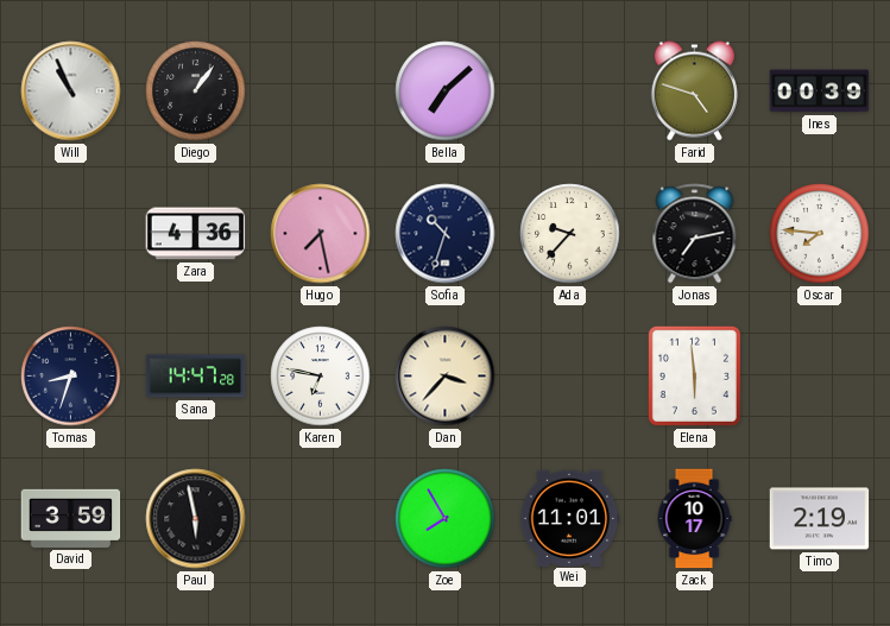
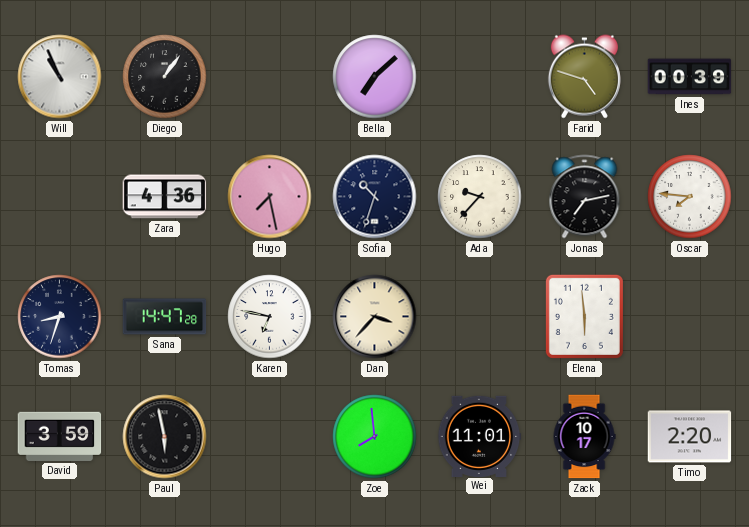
Zoe: 7:55 -> 7:59 (375, 437)
Timo: 2:19 -> 2:20 (690, 437)
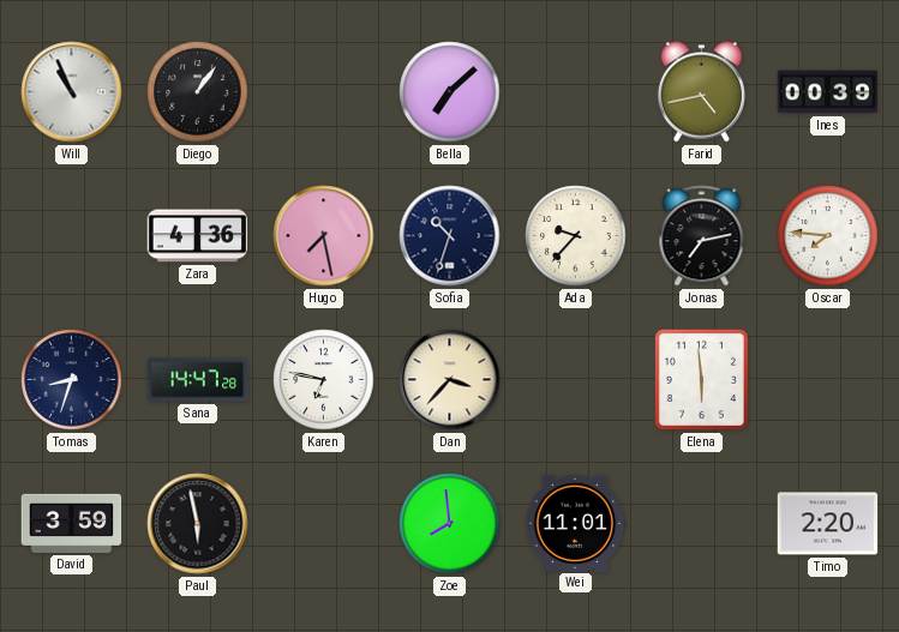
Farid: 4:48 -> 4:43 (701, 92)
Zack: 10:17 -> none (584, 437)
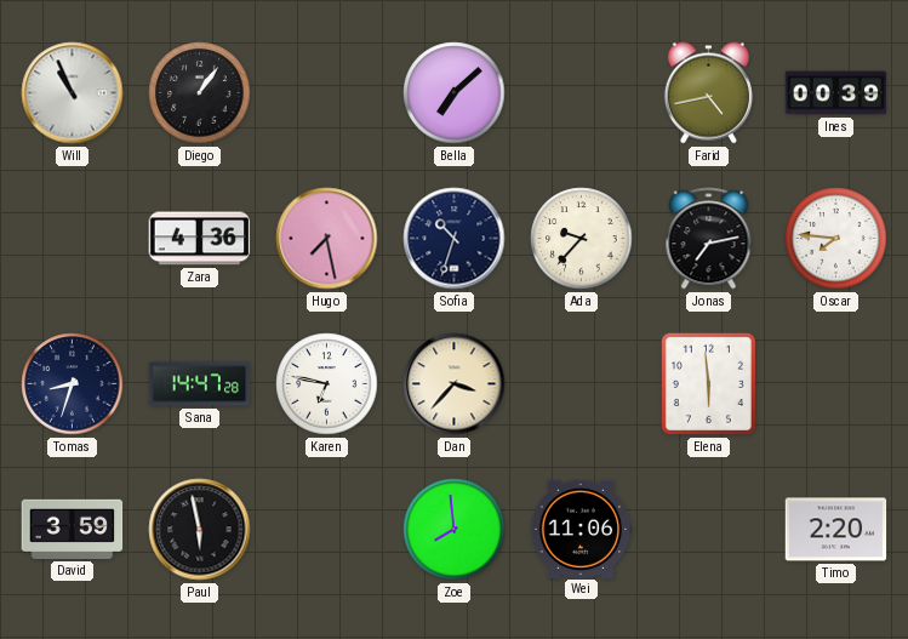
Wei: 11:01 -> 11:06 (581, 529)
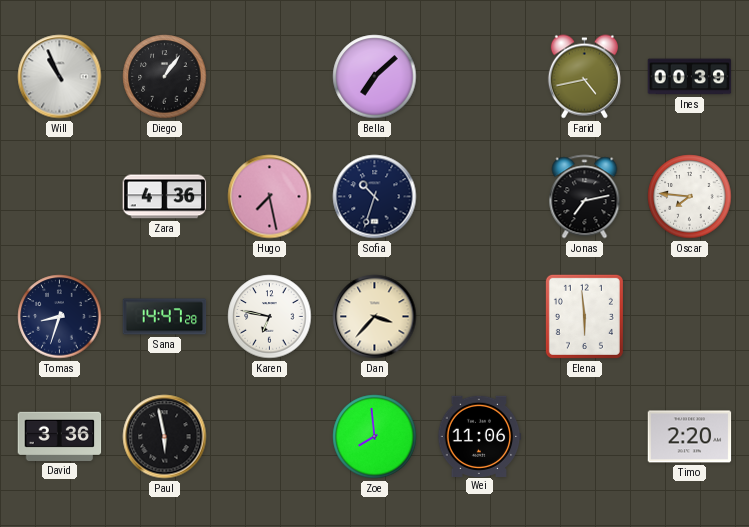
Ada: 9:37 -> none (582, 239)
David: 3:59 -> 3:36 (60, 436)
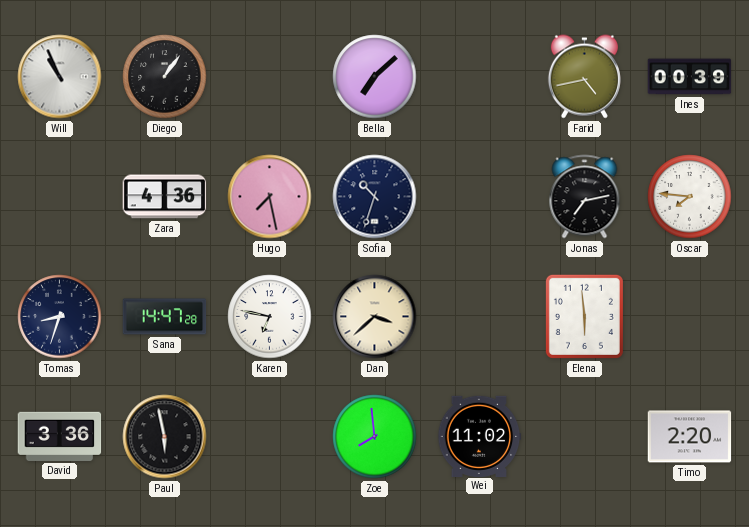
Dan: 3:37 -> 3:38 (375, 317)
Wei: 11:06 -> 11:02 (479, 436)
